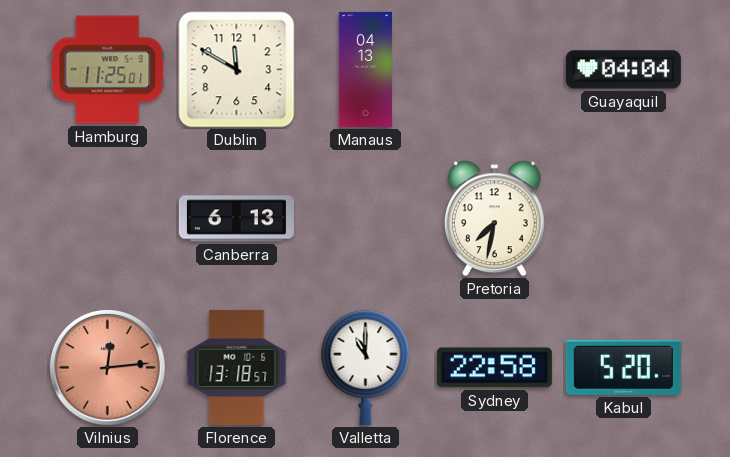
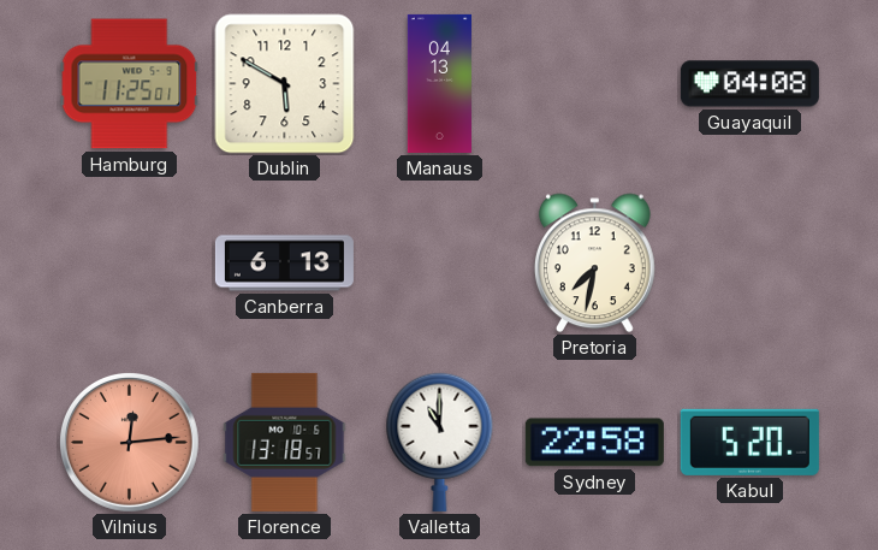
Dublin: 11:50 -> 5:50 (285, 84)
Guayaquil: 04:04 -> 04:08 (749, 84)
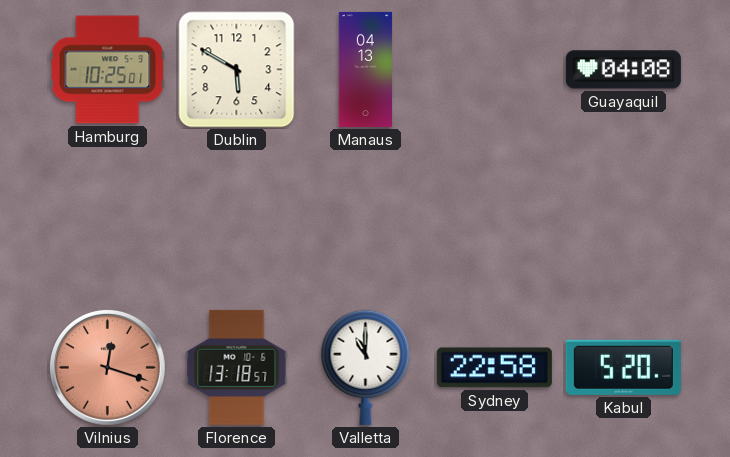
Hamburg: 11:25 -> 10:25 (108, 70)
Canberra: 6:13 -> none (284, 264)
Pretoria: 7:32 -> none (594, 264)
Vilnius: 12:14 -> 12:18 (108, 368)
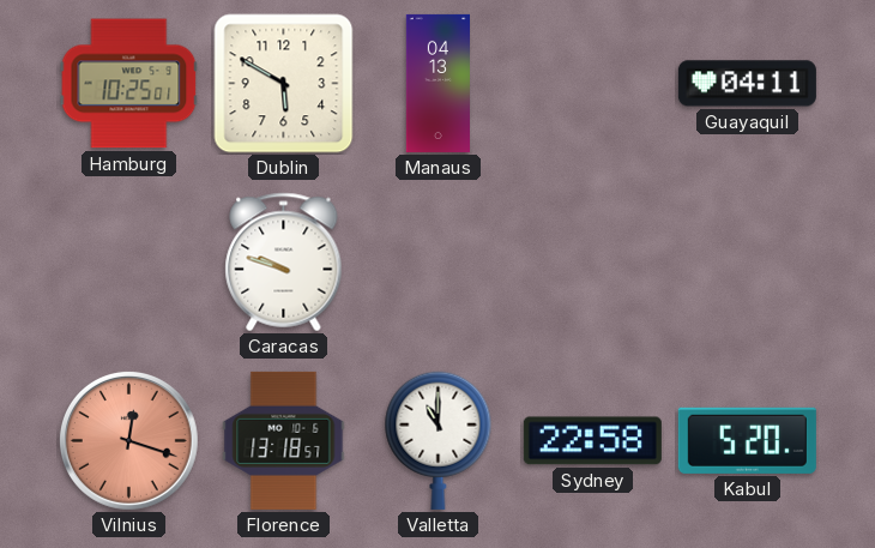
Guayaquil: 04:08 -> 04:11 (747, 84)
Caracas: none -> 9:48 (284, 263)
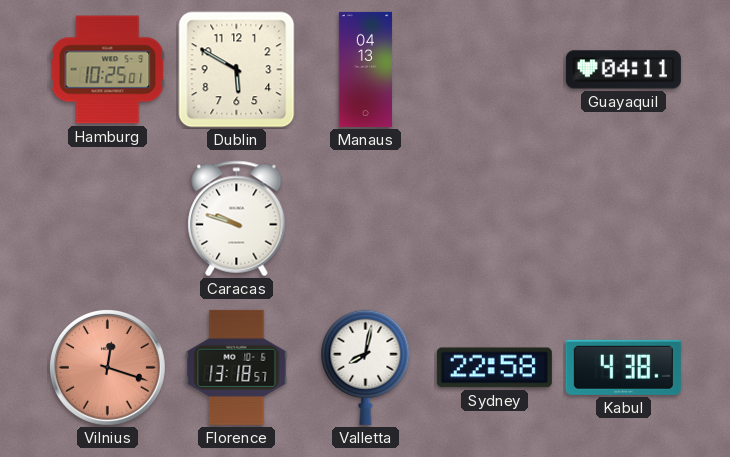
Valletta: 11:00 -> 8:02 (366, 367)
Kabul: 5:20 -> 4:38 (623, 367)
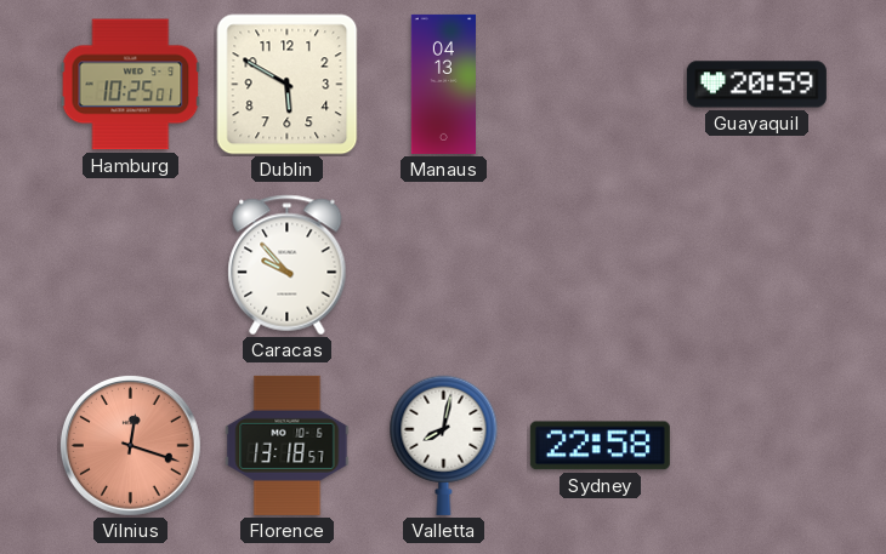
Guayaquil: 04:11 -> 20:59 (756, 85)
Caracas: 9:48 -> 9:53 (288, 265)
Kabul: 4:38 -> none (623, 367)
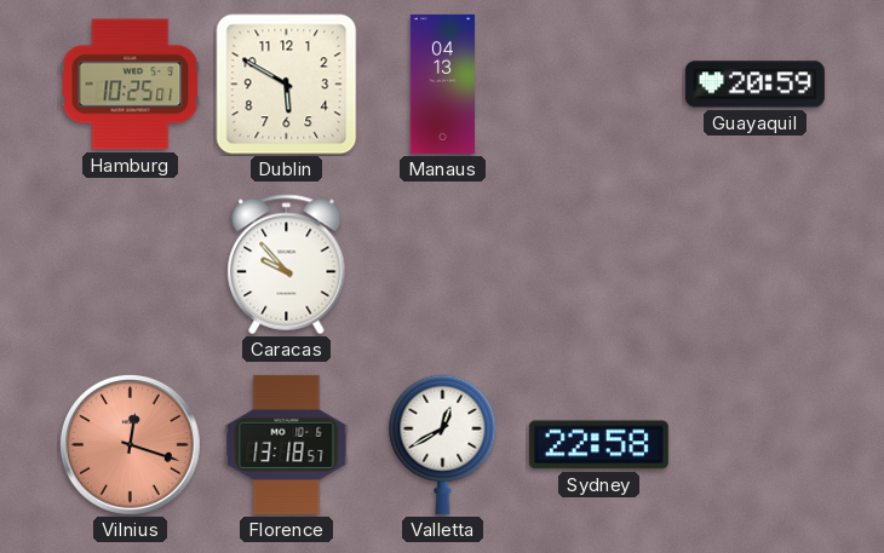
Valletta: 8:02 -> 12:40 (443, 444)
